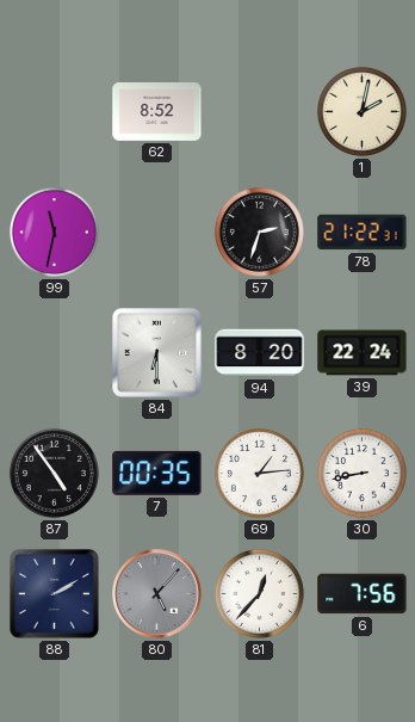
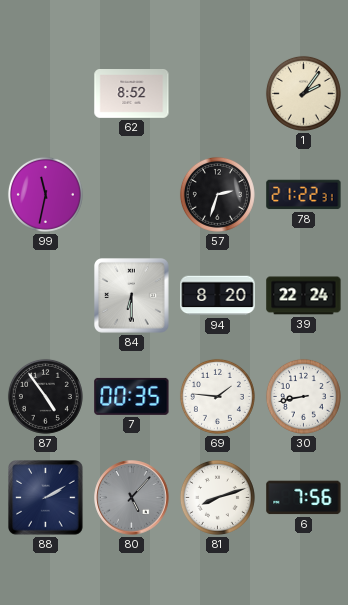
1: 2:02 -> 2:06 (303, 93)
69: 1:14 -> 1:46 (217, 396)
81: 12:37 -> 8:12 (217, 497)
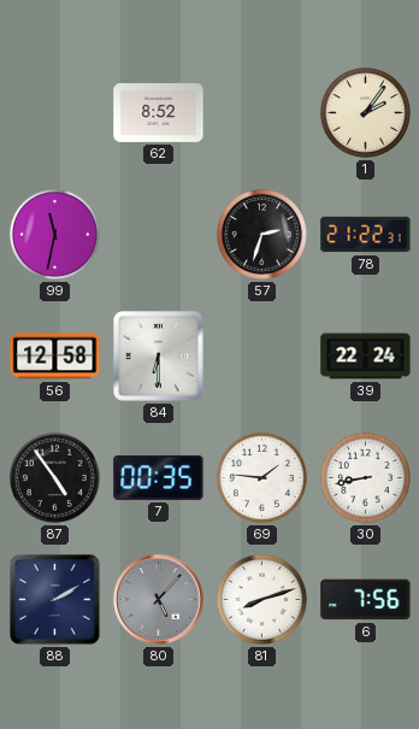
56: none -> 12:58 (55, 357)
94: 8:20 -> none (218, 296)
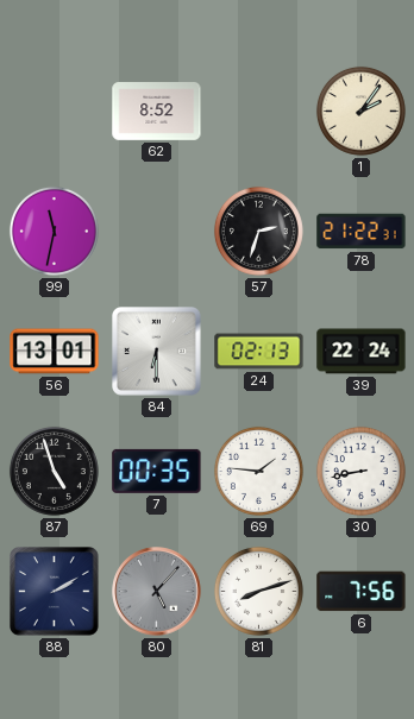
56: 12:58 -> 13:01 (55, 352)
24: none -> 02:13 (259, 352)
87: 4:54 -> 4:57 (54, 471)
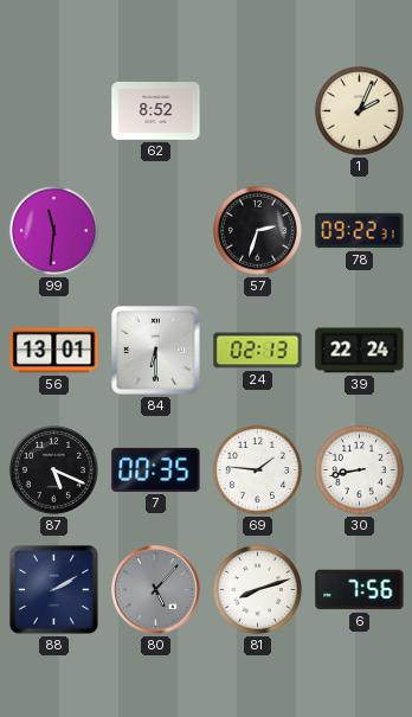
1: 2:06 -> 2:04 (359, 110)
99: 11:32 -> 11:31 (53, 230)
78: 21:22 -> 09:22 (360, 231)
87: 4:57 -> 5:19 (53, 469)
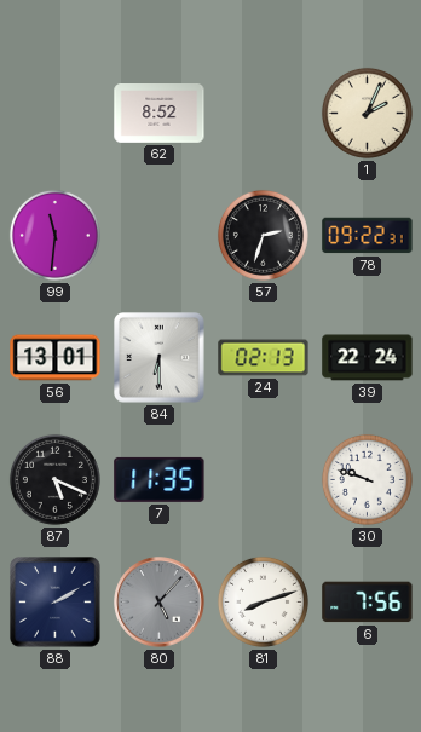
7: 00:35 -> 11:35 (160, 479)
69: 1:46 -> none (257, 469)
30: 8:43 -> 9:48 (367, 479)
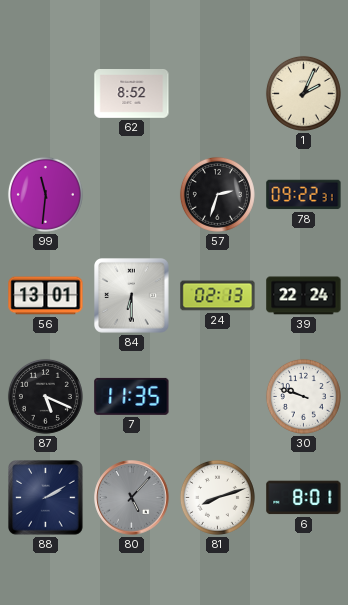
6: 7:56 -> 8:01 (304, 498)
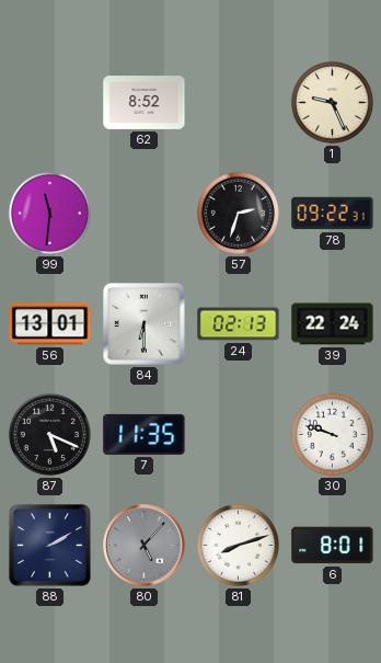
1: 2:04 -> 9:26 (332, 102)
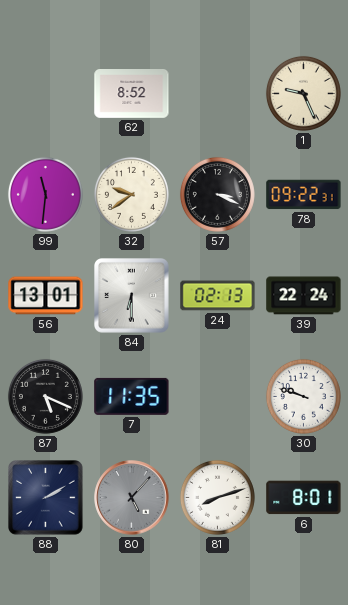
32: none -> 9:39 (131, 194)
57: 2:33 -> 3:19 (217, 194)
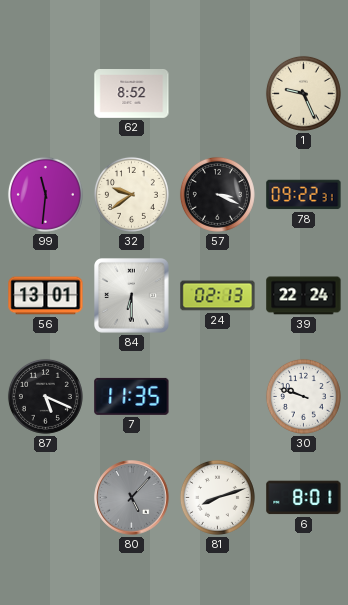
88: 2:10 -> none (46, 498)
